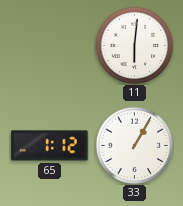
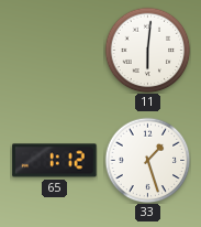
33: 1:05 -> 1:27 (147, 160)
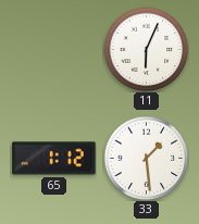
11: 6:01 -> 6:04 (146, 49)
33: 1:27 -> 1:29 (146, 158)
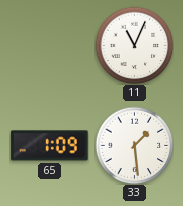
11: 6:04 -> 11:04 (134, 45)
65: 1:12 -> 1:09 (50, 146)
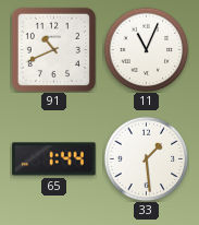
91: none -> 10:41 (53, 49)
65: 1:09 -> 1:44 (54, 159)
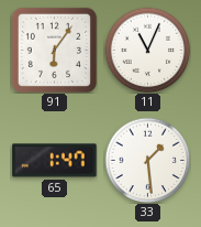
91: 10:41 -> 6:06 (54, 50)
65: 1:44 -> 1:47 (55, 161)
